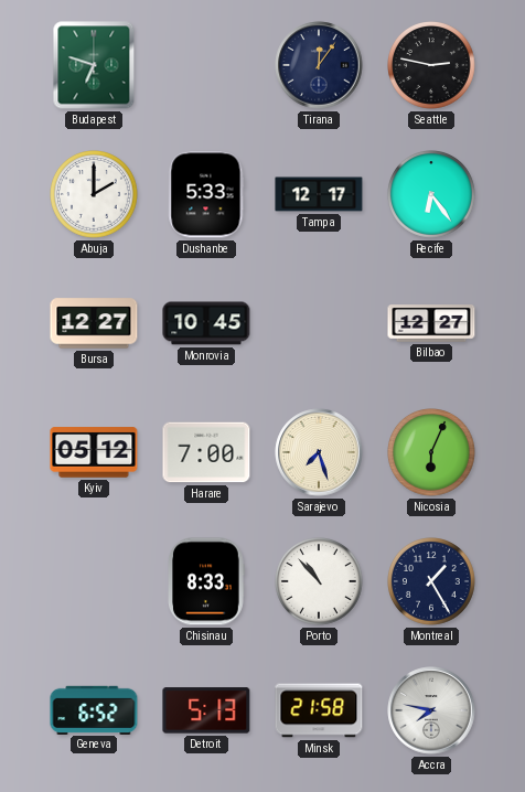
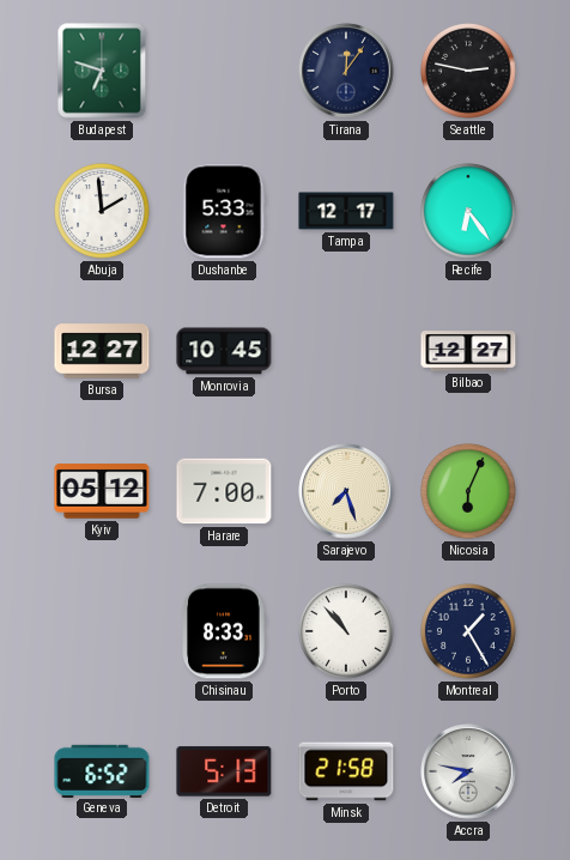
Abuja: 2:00 -> 1:59 (103, 212)
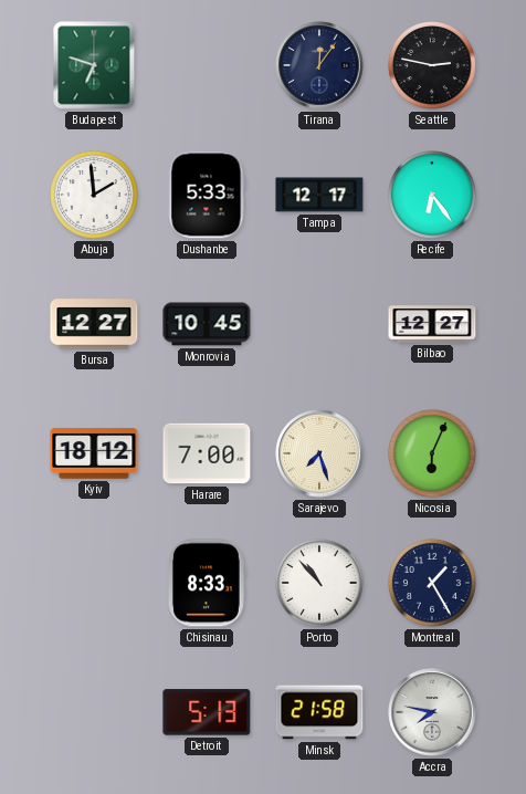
Kyiv: 05:12 -> 18:12 (94, 453)
Geneva: 6:52 -> none (102, 770)
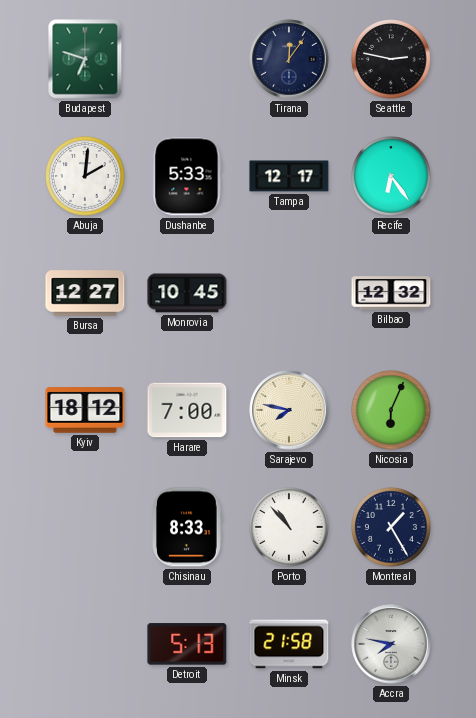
Abuja: 1:59 -> 2:01 (86, 177)
Bilbao: 12:27 -> 12:32 (391, 293)
Sarajevo: 7:27 -> 7:47 (289, 410)
